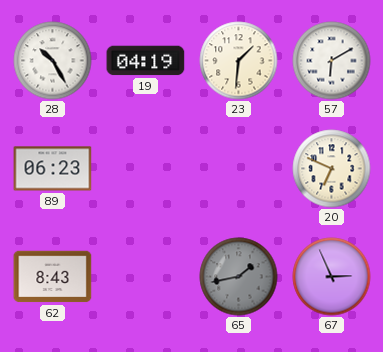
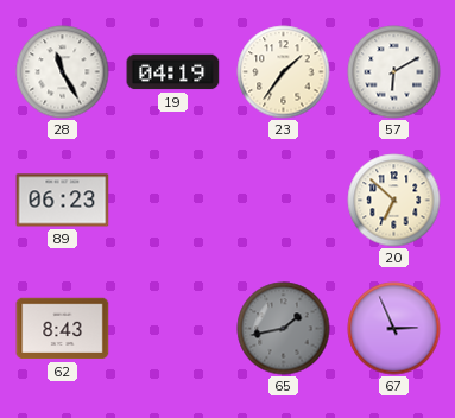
28: 10:25 -> 11:25 (63, 72)
23: 1:31 -> 1:36 (284, 72)
20: 6:49 -> 6:52 (394, 201)
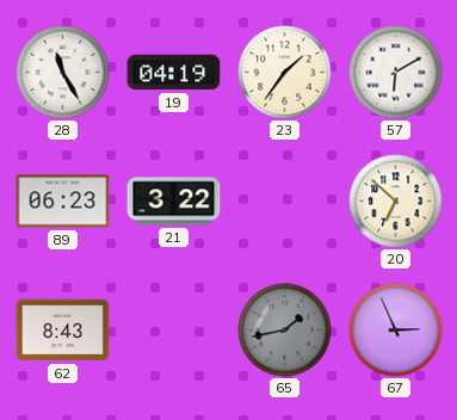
21: none -> 3:22 (174, 202)
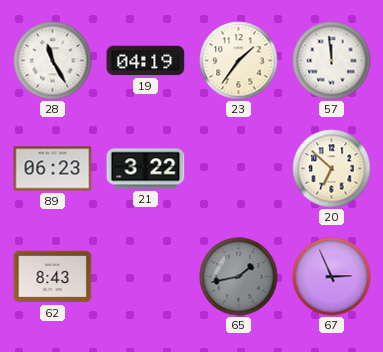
57: 6:10 -> 11:59 (332, 61)
